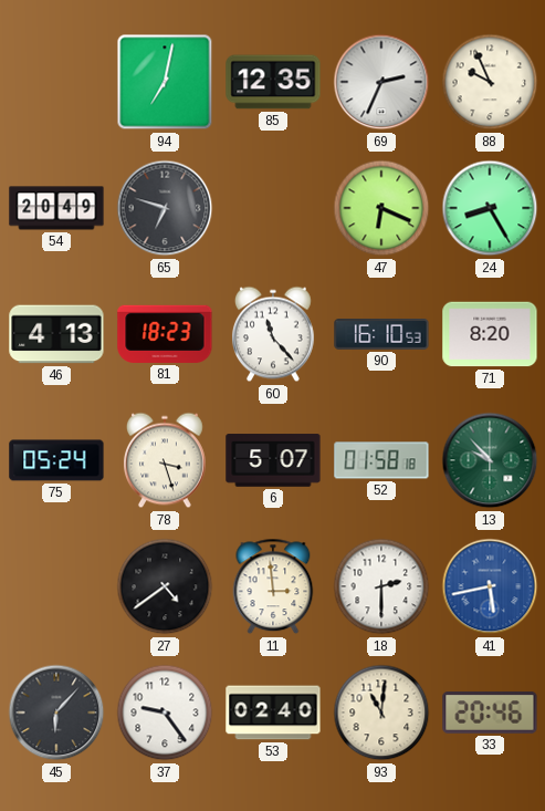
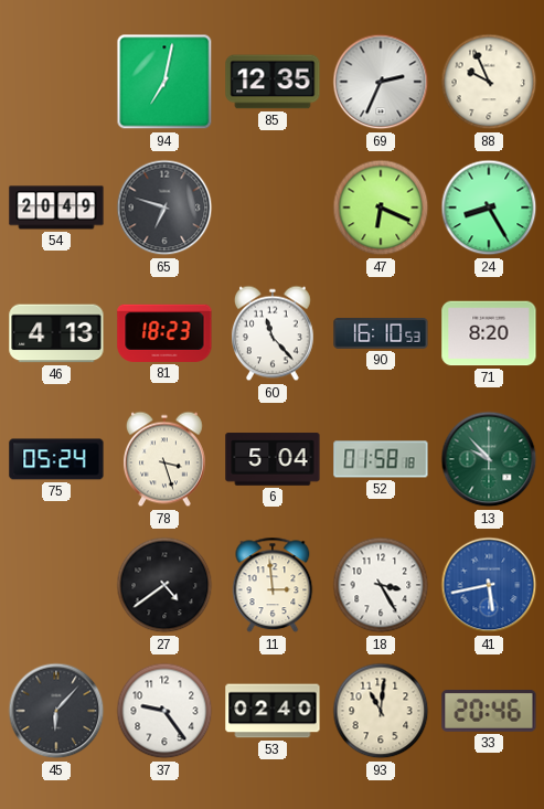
6: 5:07 -> 5:04 (273, 459)
18: 2:30 -> 3:25 (381, 585)
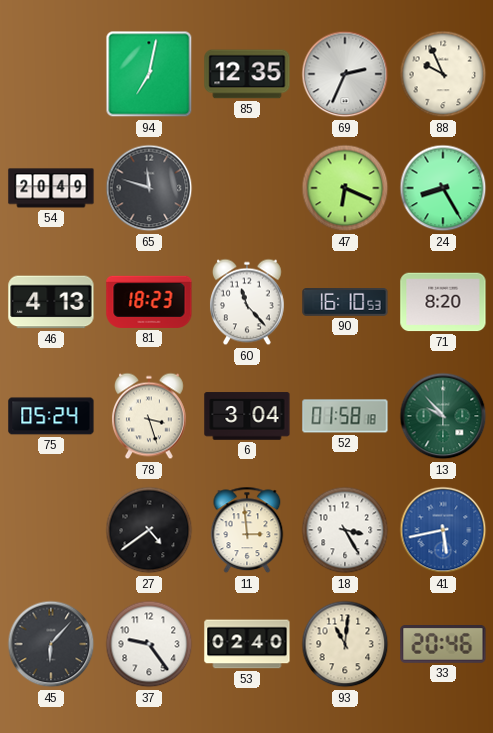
65: 6:48 -> 11:48 (149, 188)
6: 5:04 -> 3:04 (247, 416)
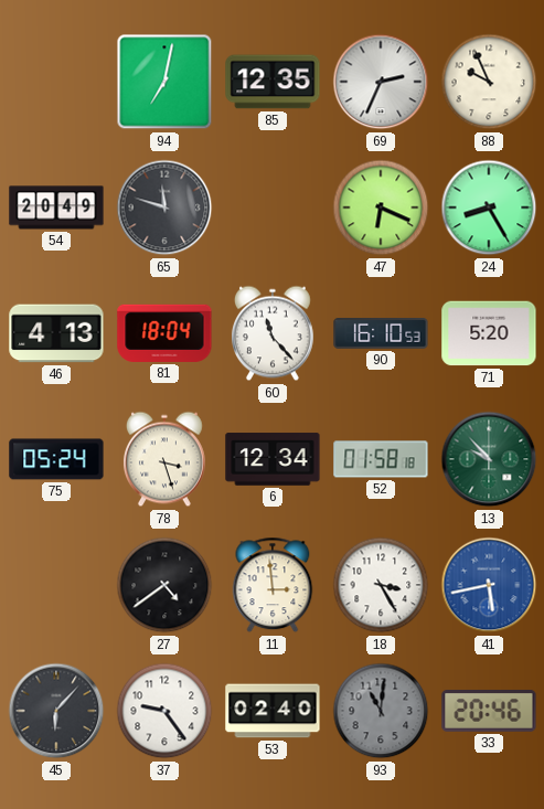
81: 18:23 -> 18:04 (164, 333)
71: 8:20 -> 5:20 (489, 333)
6: 3:04 -> 12:34 (273, 459)
93 dial: cream -> grey (381, 711)
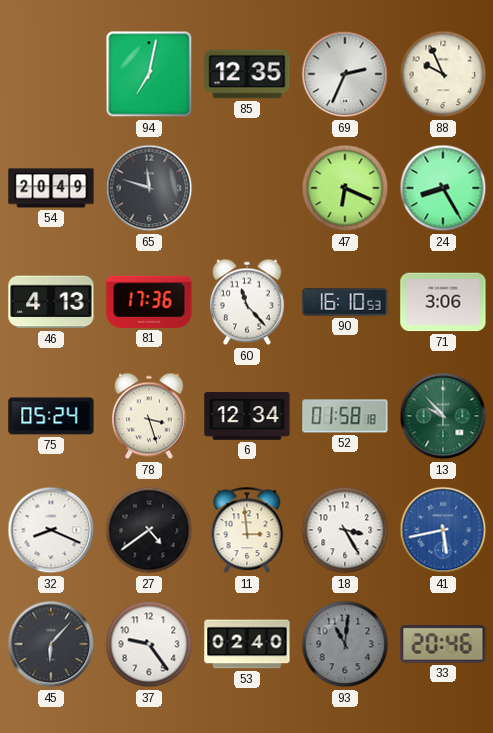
81: 18:04 -> 17:36 (149, 302)
71: 5:20 -> 3:06 (443, 302)
32: none -> 8:19 (51, 530)
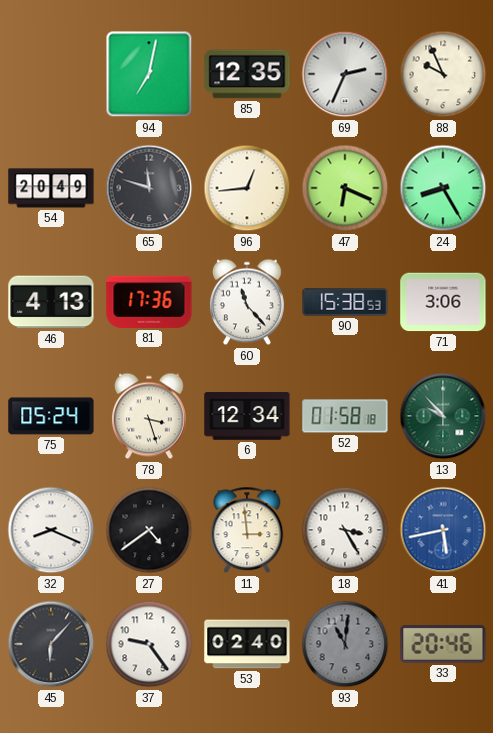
96: none -> 12:44 (247, 188)
90: 16:10 -> 15:38 (345, 302)
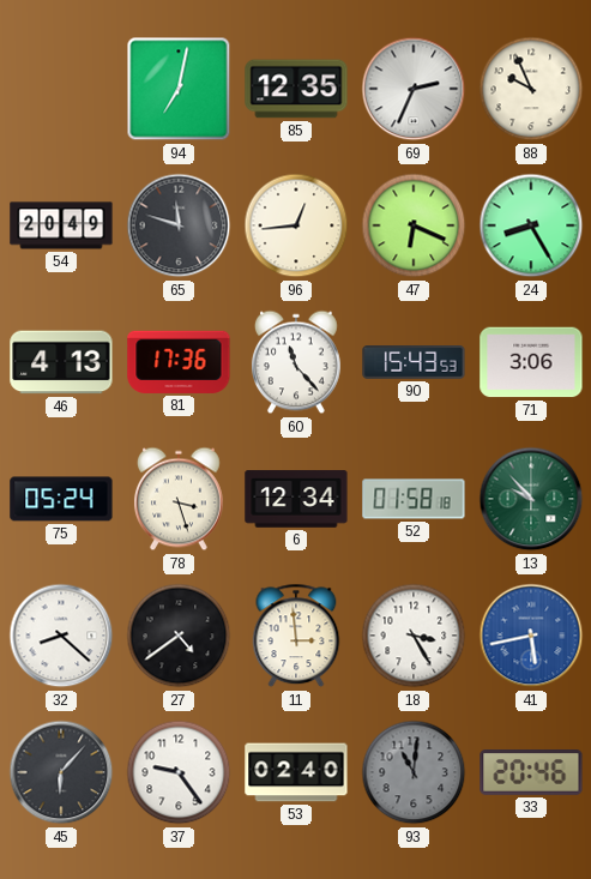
90: 15:38 -> 15:43 (414, 362)
32: 8:19 -> 8:22 (61, 636)
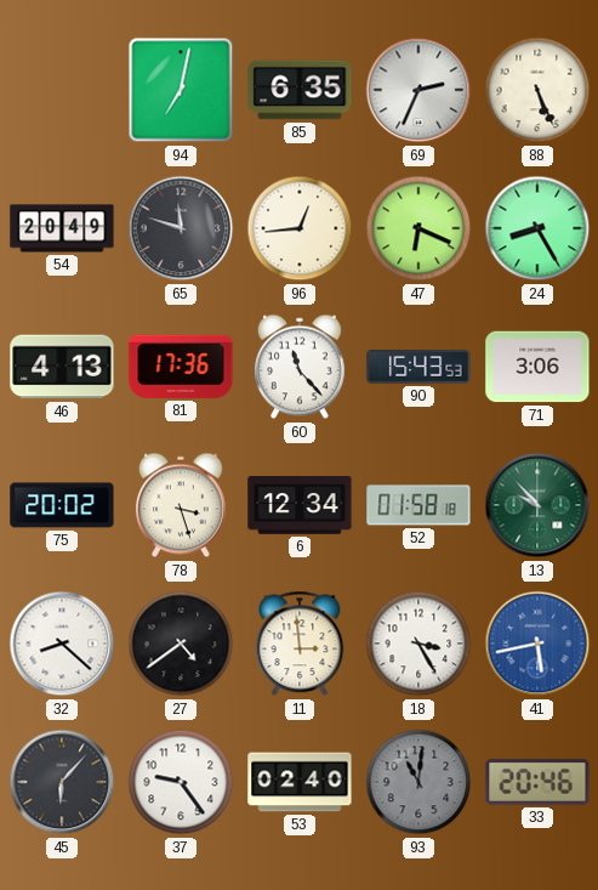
85: 12:35 -> 6:35 (300, 90)
88: 9:56 -> 5:26 (537, 90)
75: 05:24 -> 20:02 (62, 505)
